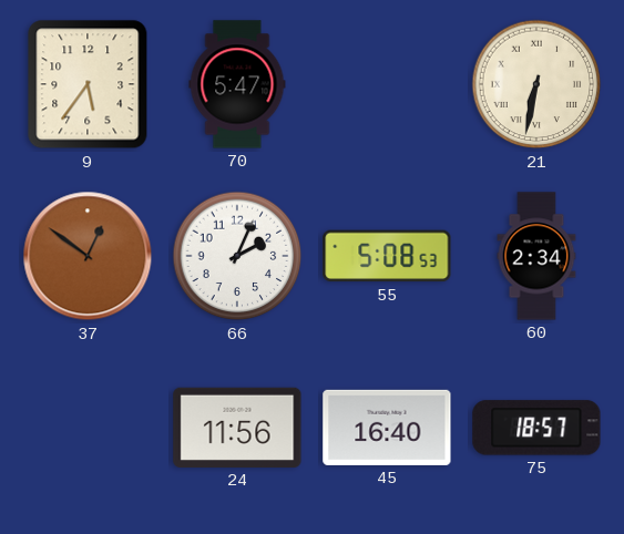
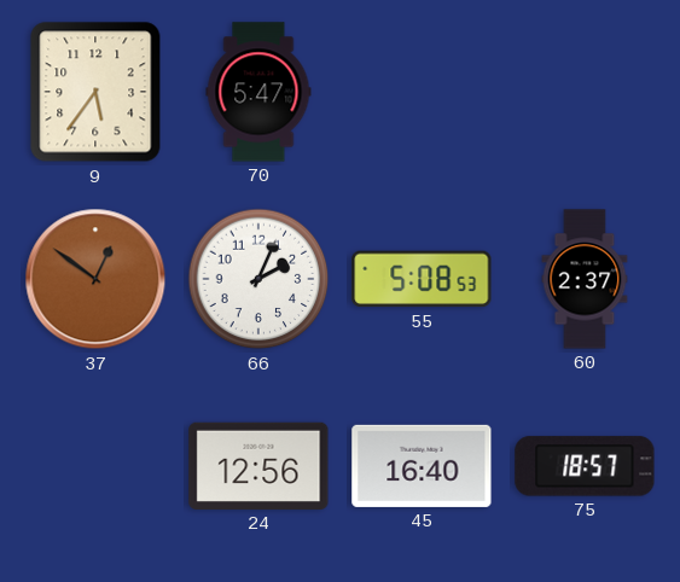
21: 6:32 -> none (536, 84)
60: 2:34 -> 2:37 (585, 279)
24: 11:56 -> 12:56 (258, 466)
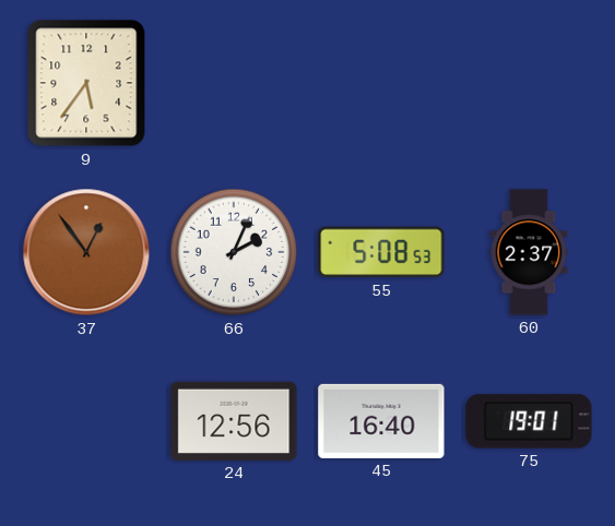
70: 5:47 -> none (258, 92)
37: 12:51 -> 12:54 (86, 252)
75: 18:57 -> 19:01 (529, 421)
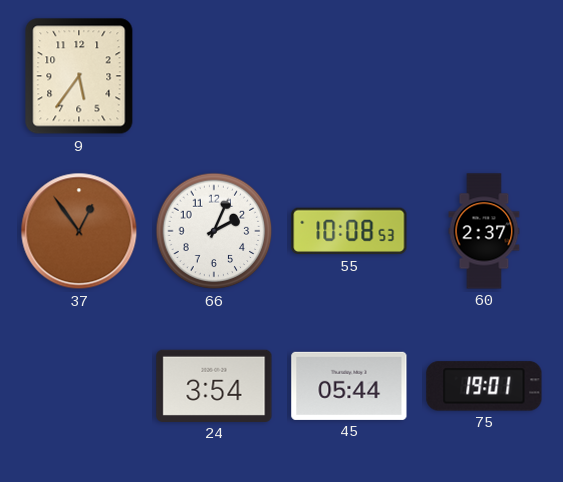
55: 5:08 -> 10:08 (349, 231)
24: 12:56 -> 3:54 (214, 386)
45: 16:40 -> 05:44 (349, 386)
